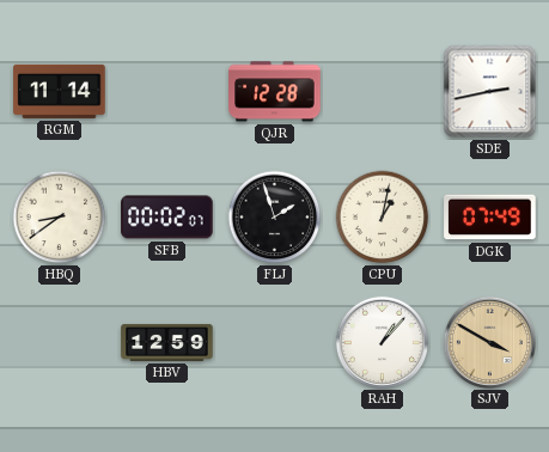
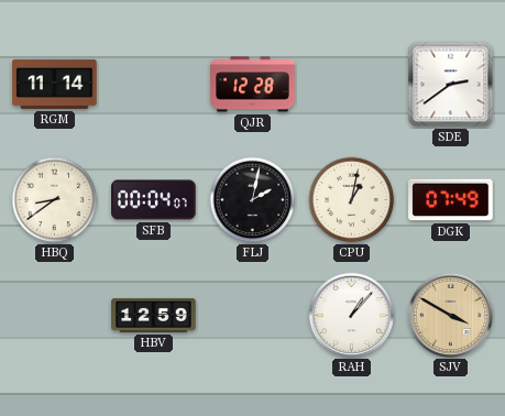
SDE: 2:43 -> 2:39 (451, 85)
SFB: 00:02 -> 00:04 (154, 200)
FLJ: 1:57 -> 2:02 (253, 200)
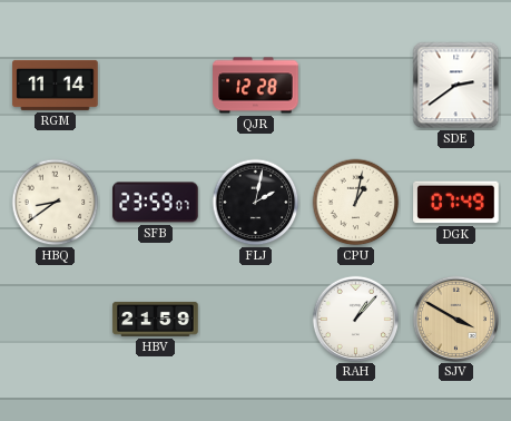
SFB: 00:04 -> 23:59 (156, 203)
HBV: 12:59 -> 21:59 (156, 319)
